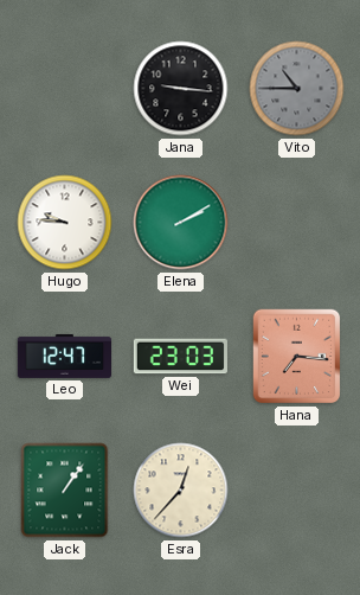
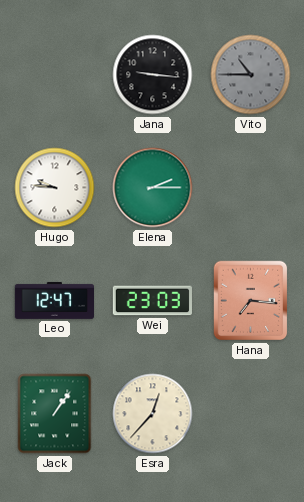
Elena: 2:10 -> 2:15 (153, 188)
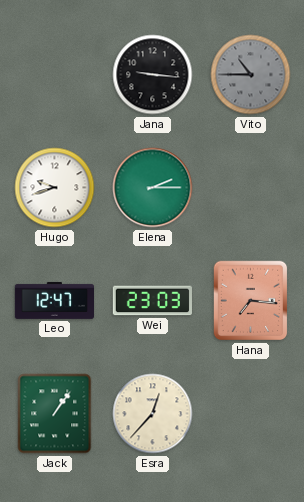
Hugo: 9:46 -> 9:42 (55, 188)
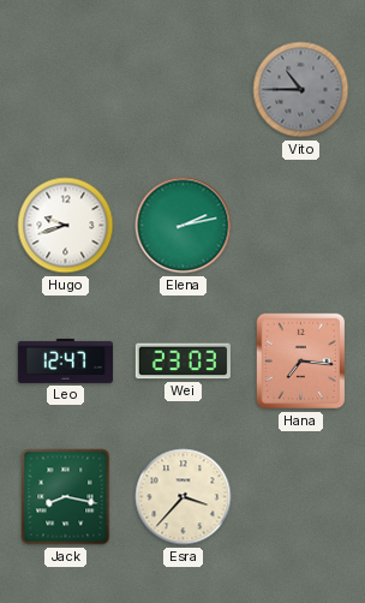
Jana: 9:16 -> none (153, 75)
Elena: 2:15 -> 2:13 (184, 226)
Jack: 1:06 -> 8:17 (66, 497)
Esra: 12:37 -> 3:37 (184, 497)
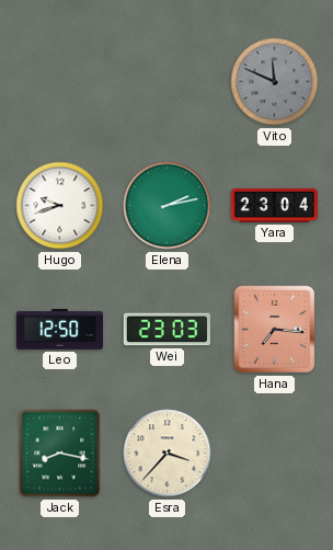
Vito: 10:45 -> 11:49 (275, 82)
Yara: none -> 23:04 (274, 205)
Leo: 12:47 -> 12:50 (59, 329)
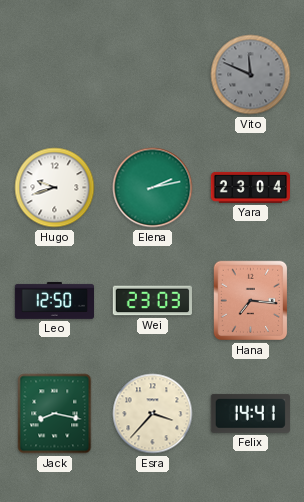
Felix: none -> 14:41 (250, 413)
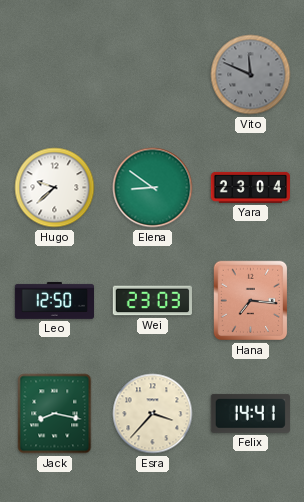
Hugo: 9:42 -> 9:38 (55, 188)
Elena: 2:13 -> 8:51 (153, 188)
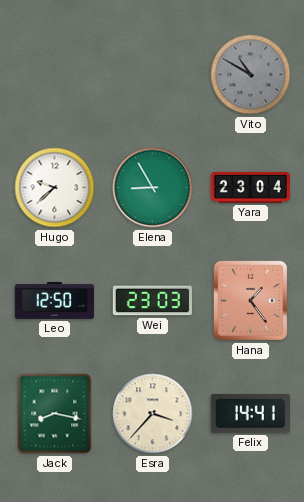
Vito: 11:49 -> 10:50 (251, 75)
Elena: 8:51 -> 8:55 (153, 188)
Hana: 7:16 -> 1:24 (251, 301)
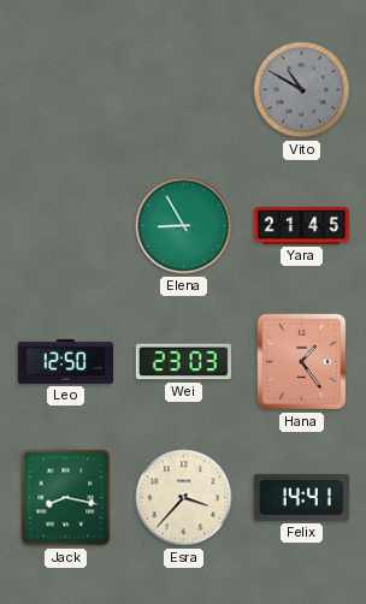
Hugo: 9:38 -> none (55, 188)
Yara: 23:04 -> 21:45 (301, 225)
